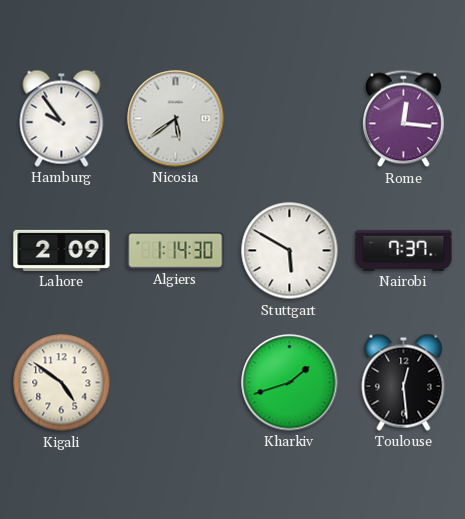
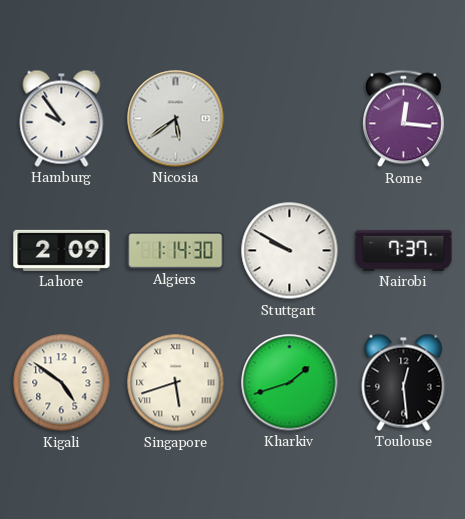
Stuttgart: 5:50 -> 9:50 (290, 251)
Singapore: none -> 5:42 (176, 383)
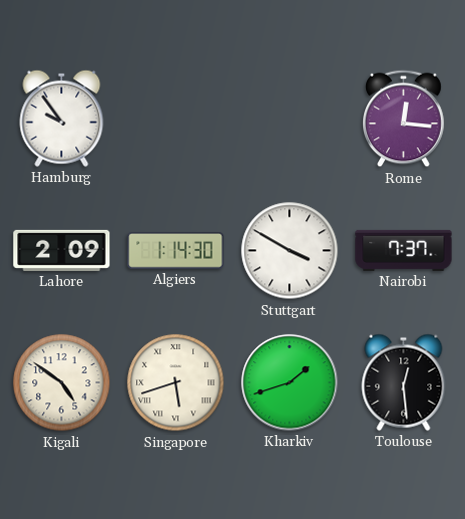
Nicosia: 5:39 -> none (176, 119)
Stuttgart: 9:50 -> 3:50 (290, 251)
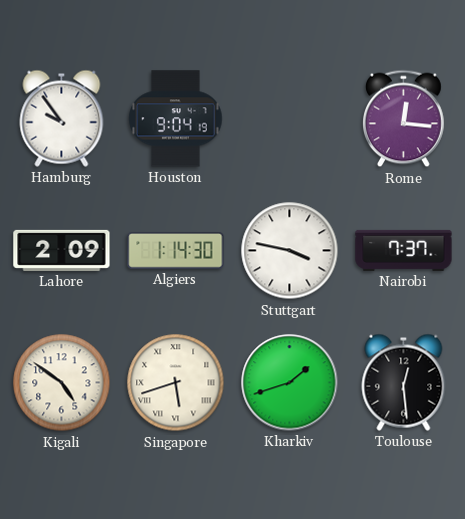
Houston: none -> 9:04 (176, 119)
Stuttgart: 3:50 -> 3:47 (290, 251)
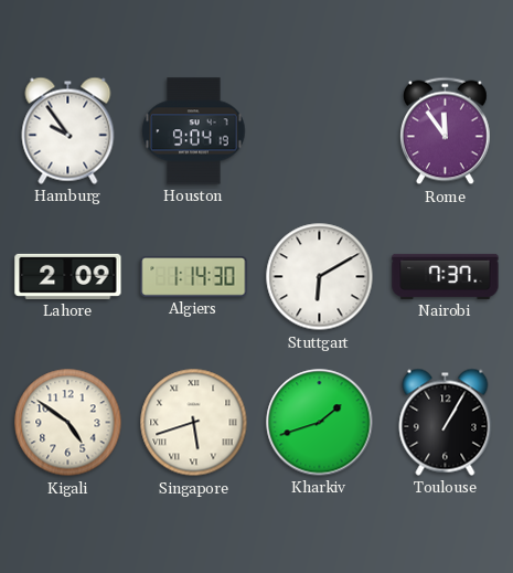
Rome: 12:16 -> 11:54 (446, 131)
Stuttgart: 3:47 -> 6:10 (320, 277)
Toulouse: 12:29 -> 1:05 (446, 422)
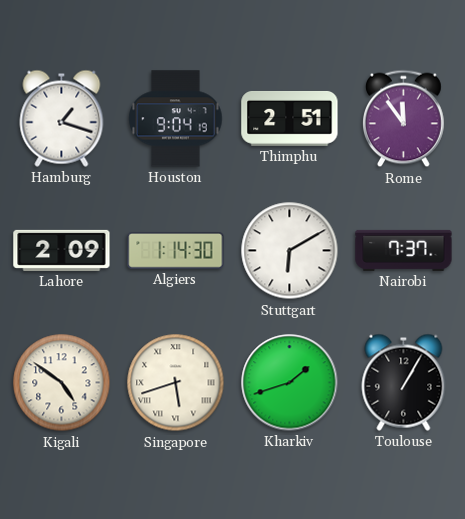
Hamburg: 9:54 -> 1:18 (62, 118)
Thimphu: none -> 2:51 (290, 118)
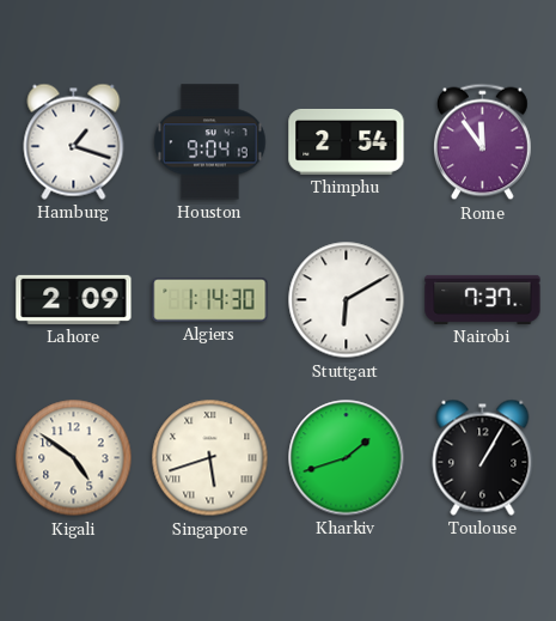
Thimphu: 2:51 -> 2:54 (347, 141)
